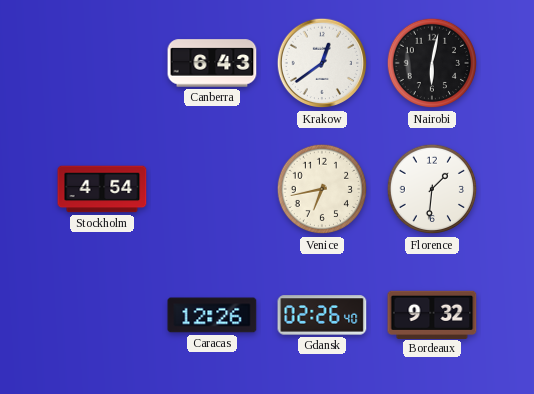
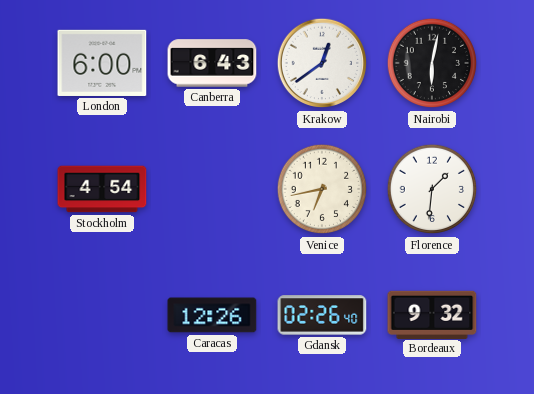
London: none -> 6:00 (102, 63)
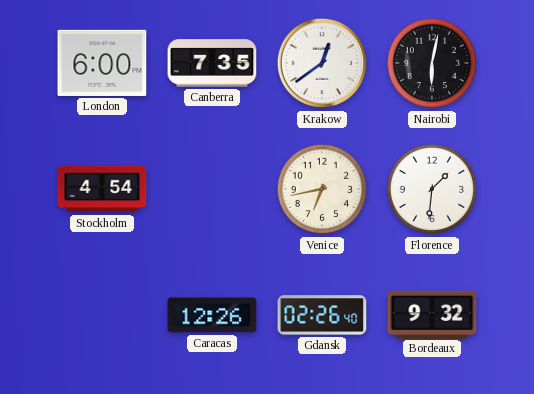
Canberra: 6:43 -> 7:35 (212, 63)
